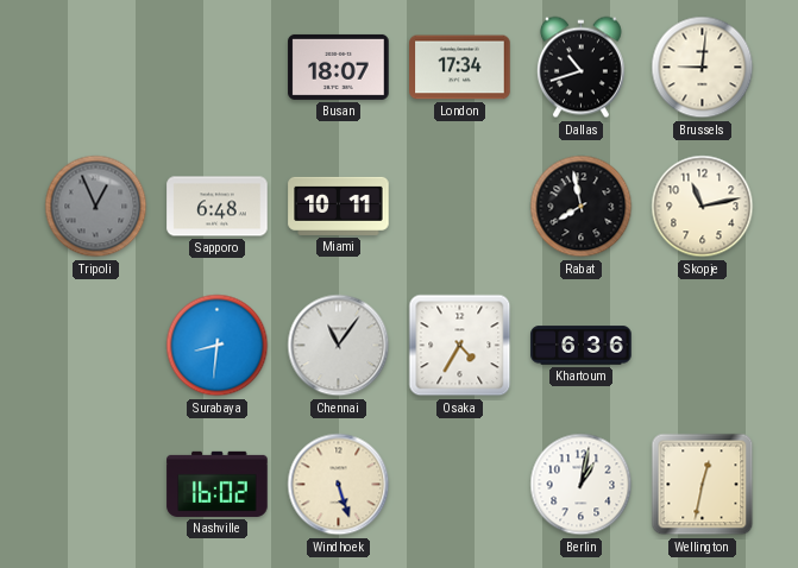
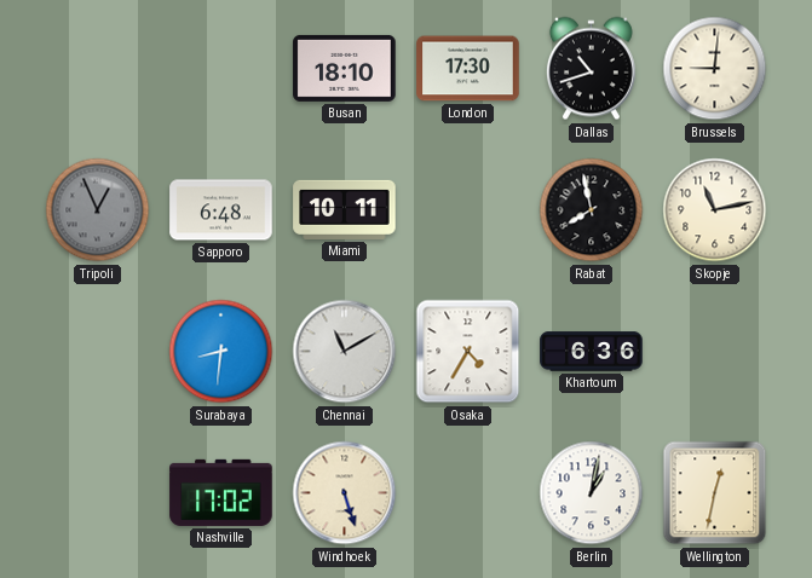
Busan: 18:07 -> 18:10 (345, 68)
London: 17:34 -> 17:30 (468, 69)
Chennai: 11:06 -> 11:10 (345, 352)
Nashville: 16:02 -> 17:02 (221, 492)
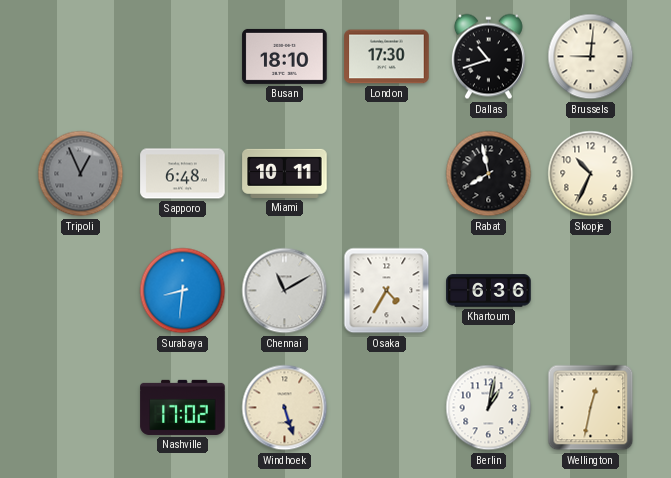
Skopje: 11:13 -> 10:34 (591, 174)
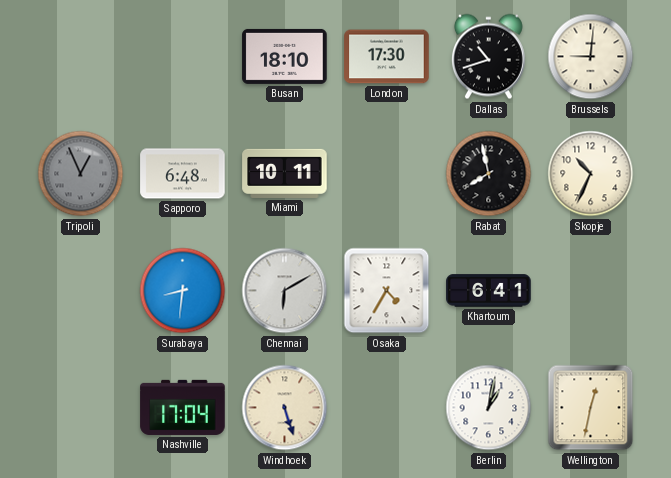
Chennai: 11:10 -> 6:10 (285, 291)
Khartoum: 6:36 -> 6:41 (489, 291)
Nashville: 17:02 -> 17:04 (183, 407)
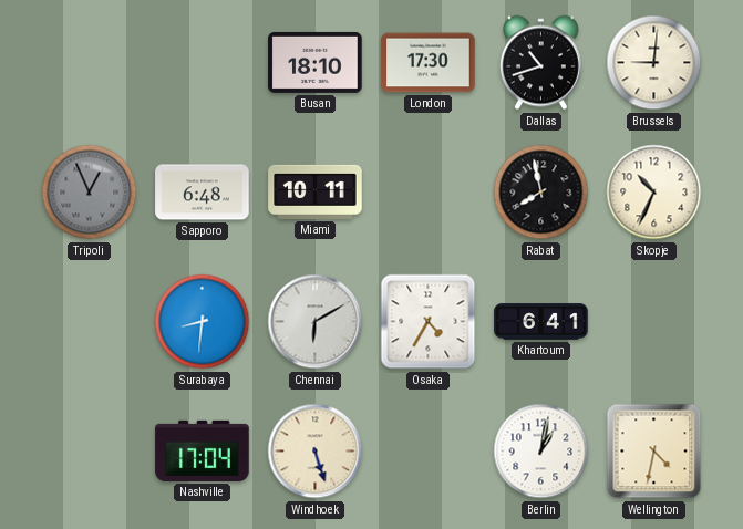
Wellington: 12:32 -> 4:32 (654, 452)
